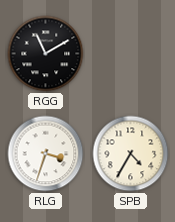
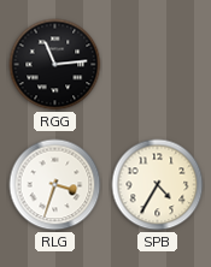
RGG: 11:10 -> 11:14 (55, 65)
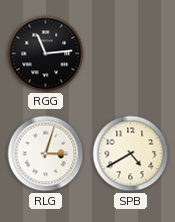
RLG: 3:33 -> 3:03 (46, 154)
SPB: 4:35 -> 4:40 (131, 154)
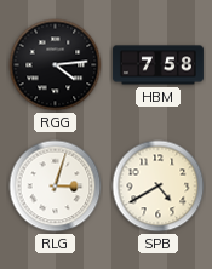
RGG: 11:14 -> 4:14 (56, 65)
HBM: none -> 7:58 (157, 65)
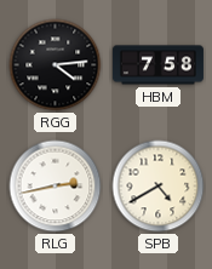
RLG: 3:03 -> 2:43 (56, 187)
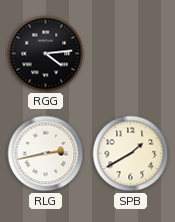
HBM: 7:58 -> none (157, 65)
SPB: 4:40 -> 1:40 (131, 154)
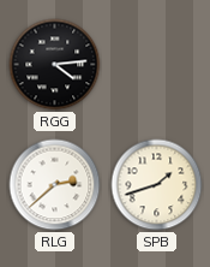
RLG: 2:43 -> 2:38 (55, 185)
SPB: 1:40 -> 1:42 (157, 185)
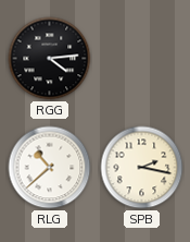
RLG: 2:38 -> 10:38 (50, 168)
SPB: 1:42 -> 2:17 (142, 168)
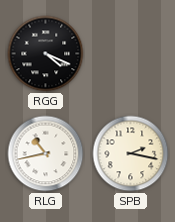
RGG: 4:14 -> 4:19 (46, 54)
RLG: 10:38 -> 10:43 (46, 154)
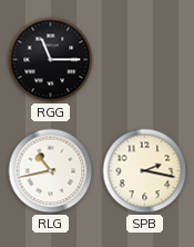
RGG: 4:19 -> 11:15 (51, 60)
